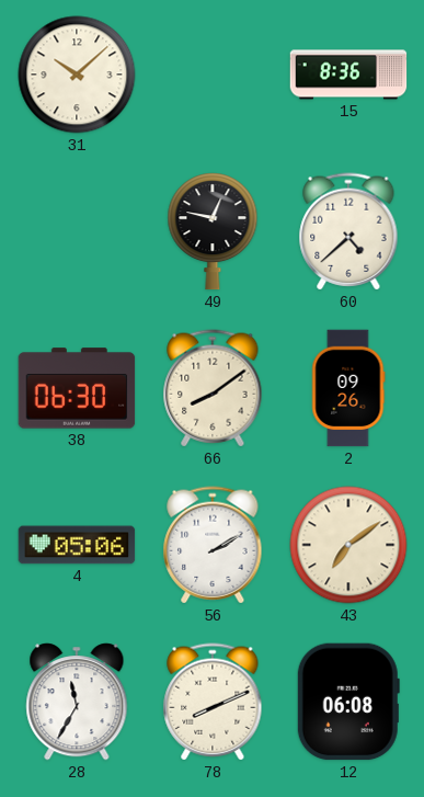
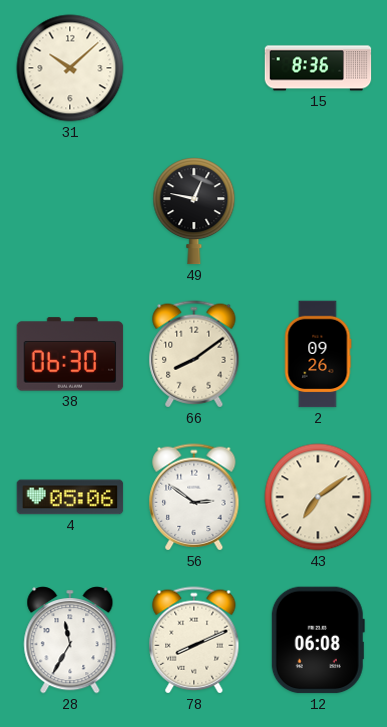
60: 4:38 -> none (348, 231)
56: 2:10 -> 2:51 (194, 497)
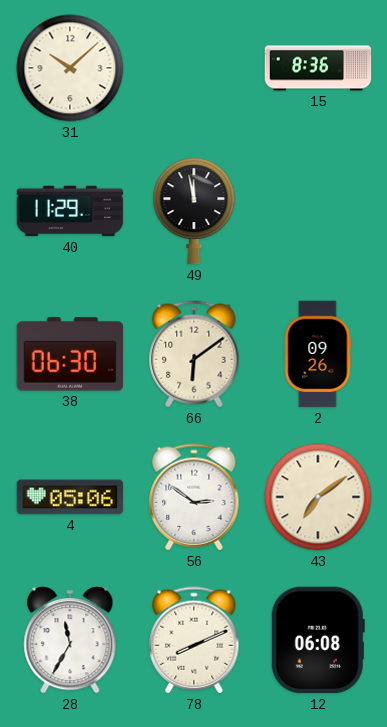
40: none -> 11:29 (70, 211)
49: 12:47 -> 11:58 (194, 211)
66: 8:09 -> 6:09 (194, 354)
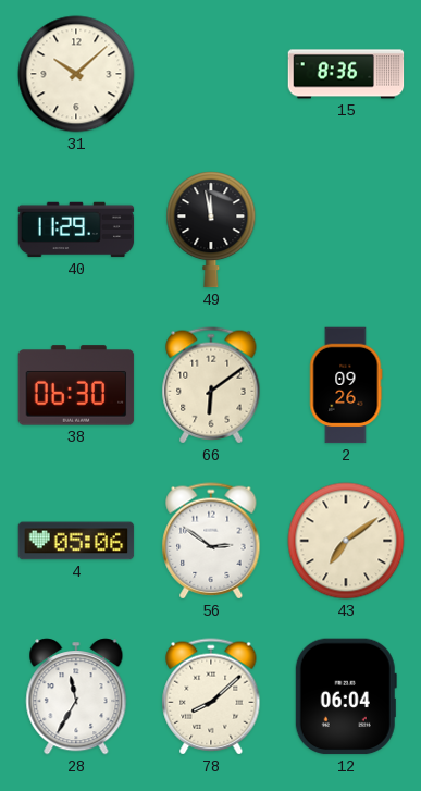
78: 8:11 -> 8:08 (211, 696)
12: 06:08 -> 06:04 (346, 696)
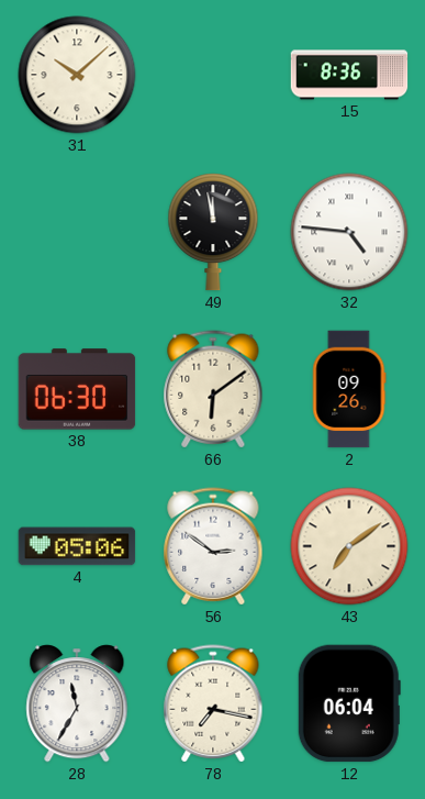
40: 11:29 -> none (76, 230)
32: none -> 4:46 (349, 232)
78: 8:08 -> 7:17 (213, 703)
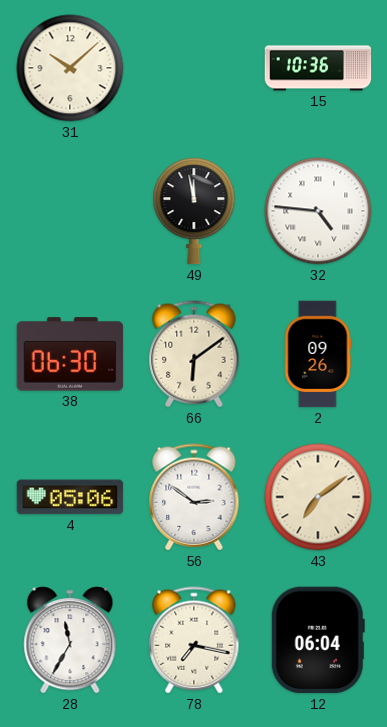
15: 8:36 -> 10:36 (318, 68)
